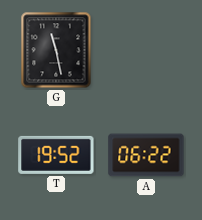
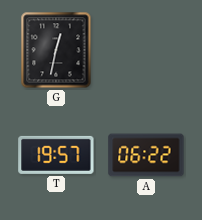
G: 11:28 -> 12:32 (56, 50)
T: 19:52 -> 19:57 (56, 155)
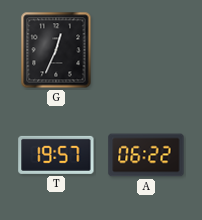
G: 12:32 -> 12:34 (56, 50)
